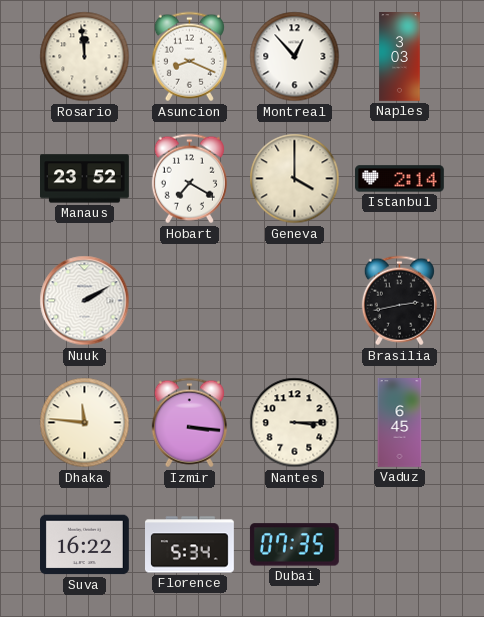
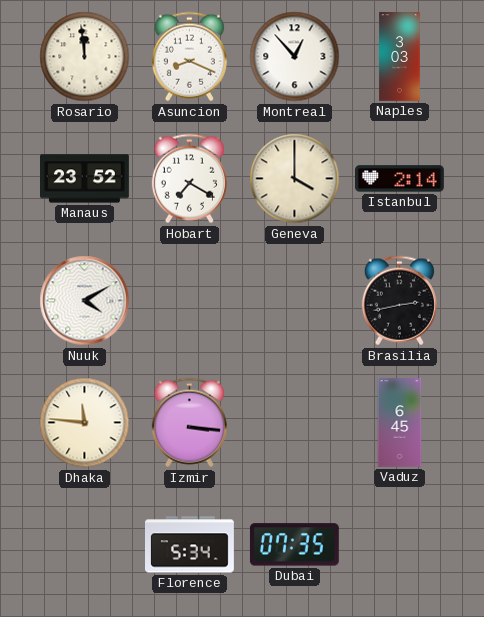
Nuuk: 2:10 -> 4:10 (85, 301)
Nantes: 3:15 -> none (295, 423)
Suva: 16:22 -> none (85, 545)
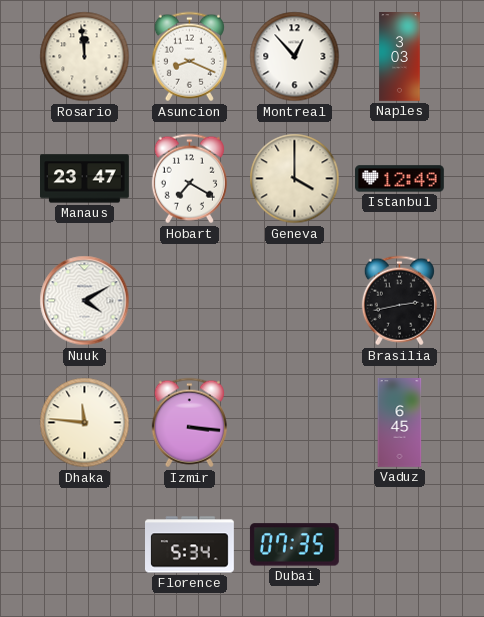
Manaus: 23:52 -> 23:47 (85, 179)
Istanbul: 2:14 -> 12:49 (400, 179)
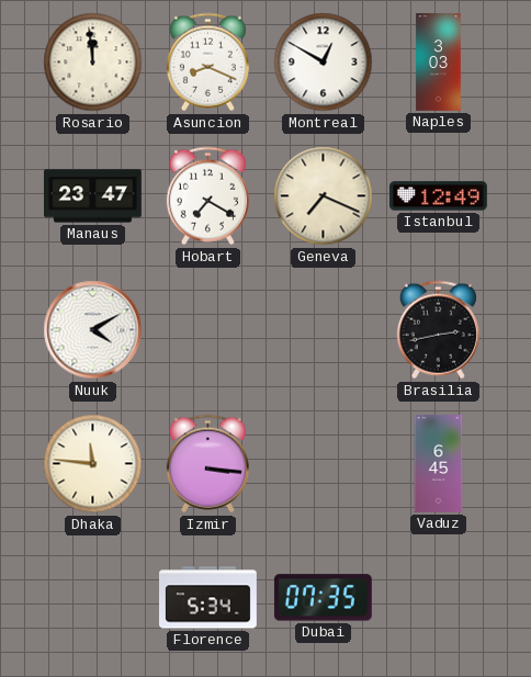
Montreal: 12:53 -> 12:50 (324, 63)
Geneva: 4:00 -> 7:19 (324, 196)
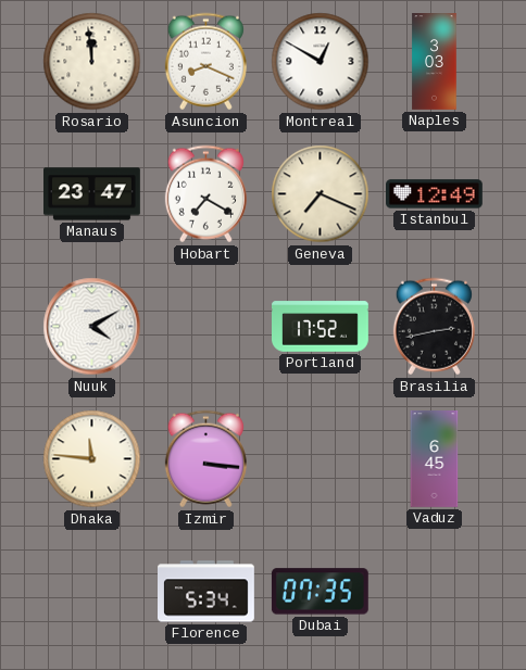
Portland: none -> 17:52 (321, 327)
